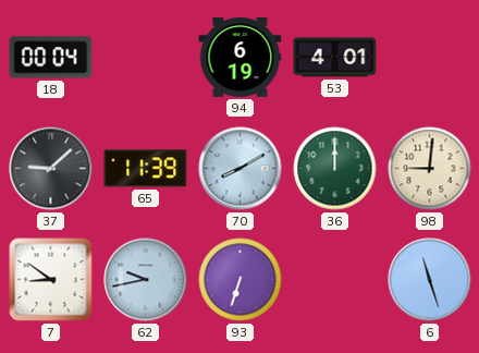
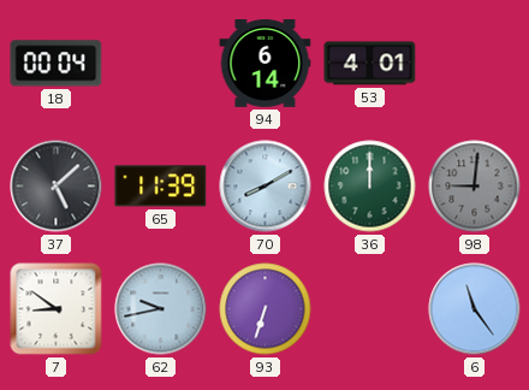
94: 6:19 -> 6:14 (266, 64)
37: 9:08 -> 5:08 (57, 187)
98 dial: cream -> grey (475, 187)
6: 11:27 -> 11:24 (475, 309)
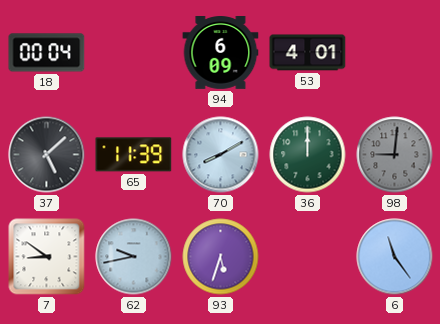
94: 6:14 -> 6:09 (221, 53)
93: 6:33 -> 5:33 (221, 257)
